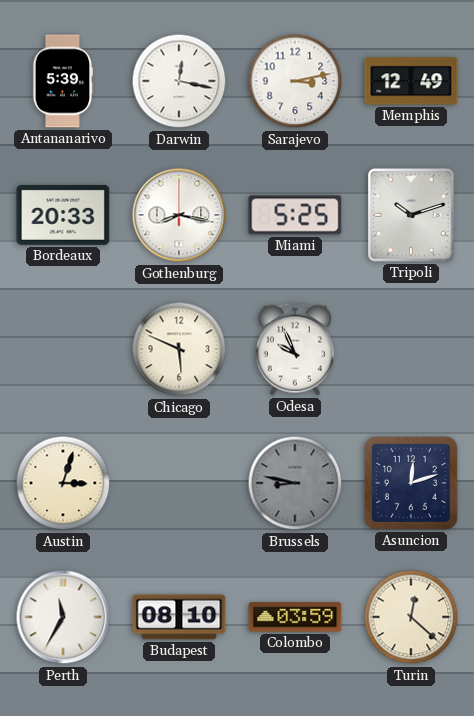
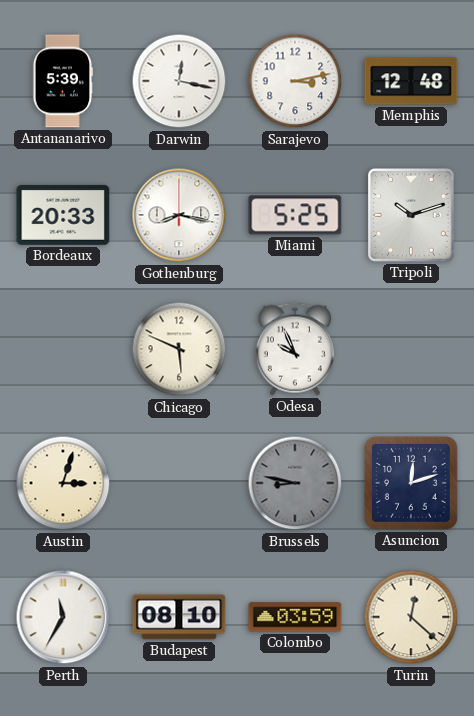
Memphis: 12:49 -> 12:48 (411, 81)
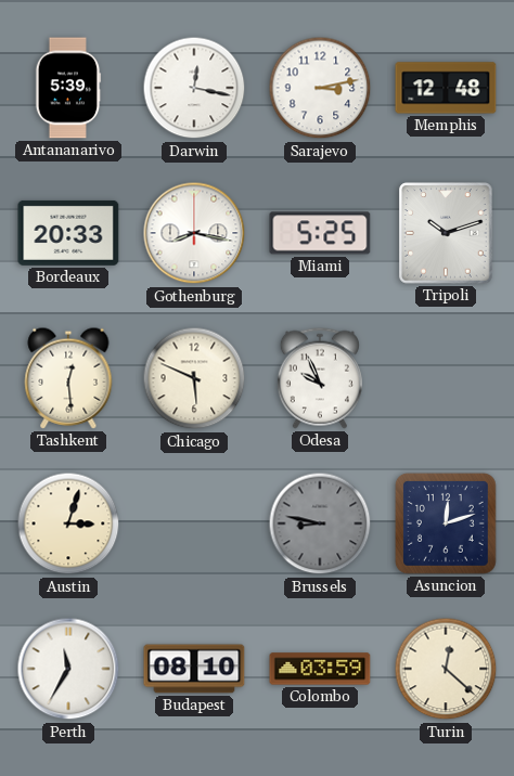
Tashkent: none -> 12:29 (68, 378)
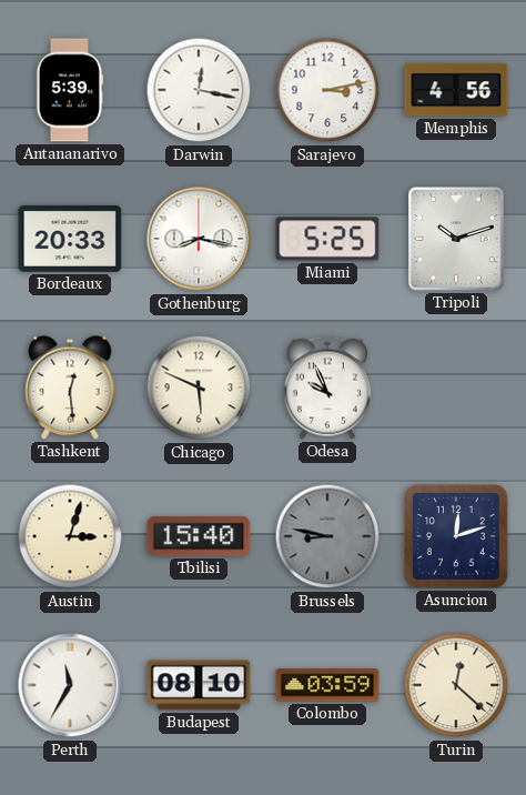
Memphis: 12:48 -> 4:56 (456, 90)
Tbilisi: none -> 15:40 (199, 536)
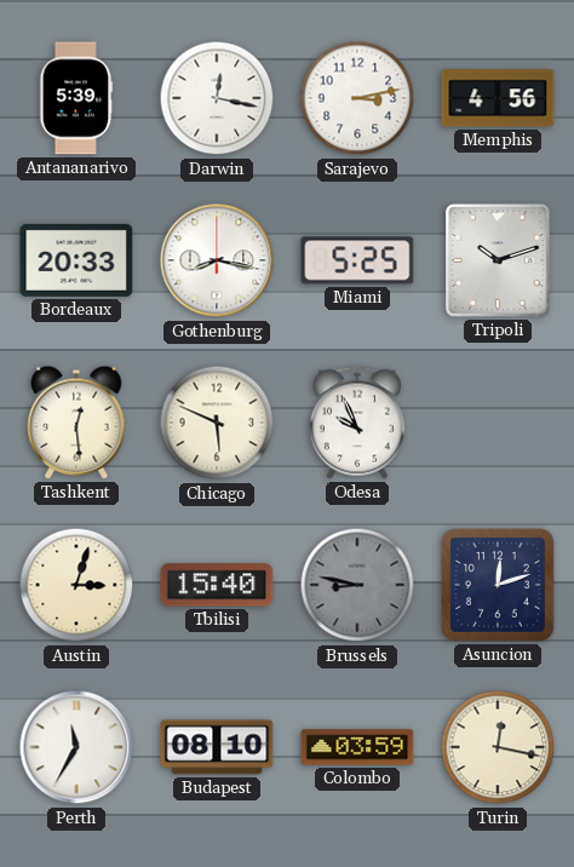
Turin: 12:22 -> 12:17 (498, 747)
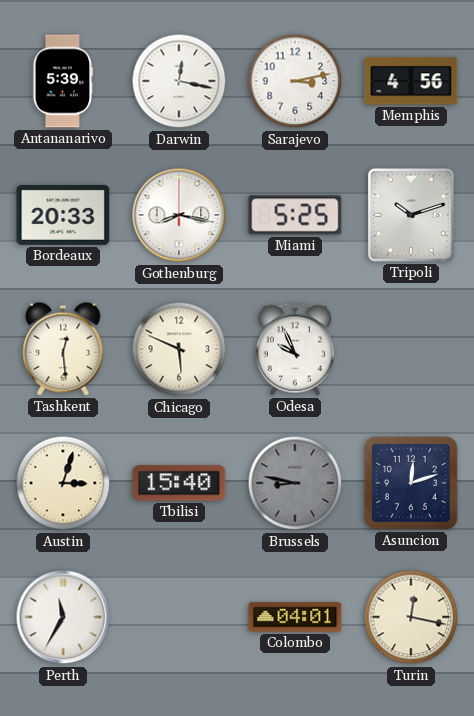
Budapest: 08:10 -> none (217, 747)
Colombo: 03:59 -> 04:01 (295, 617)
